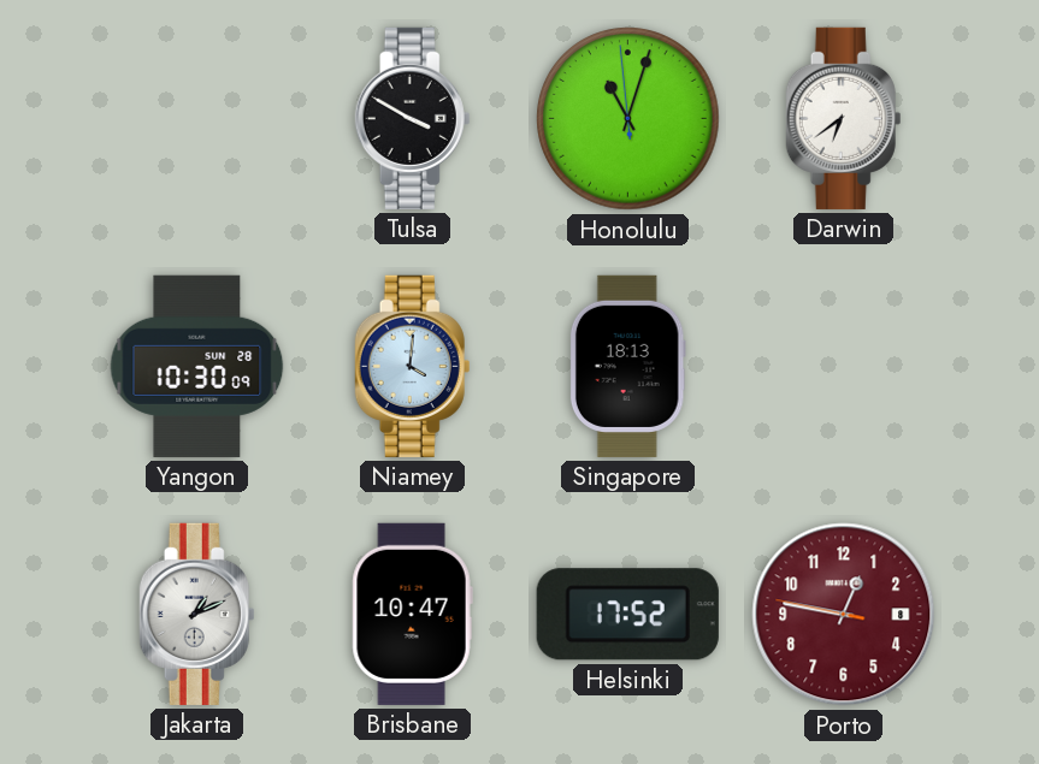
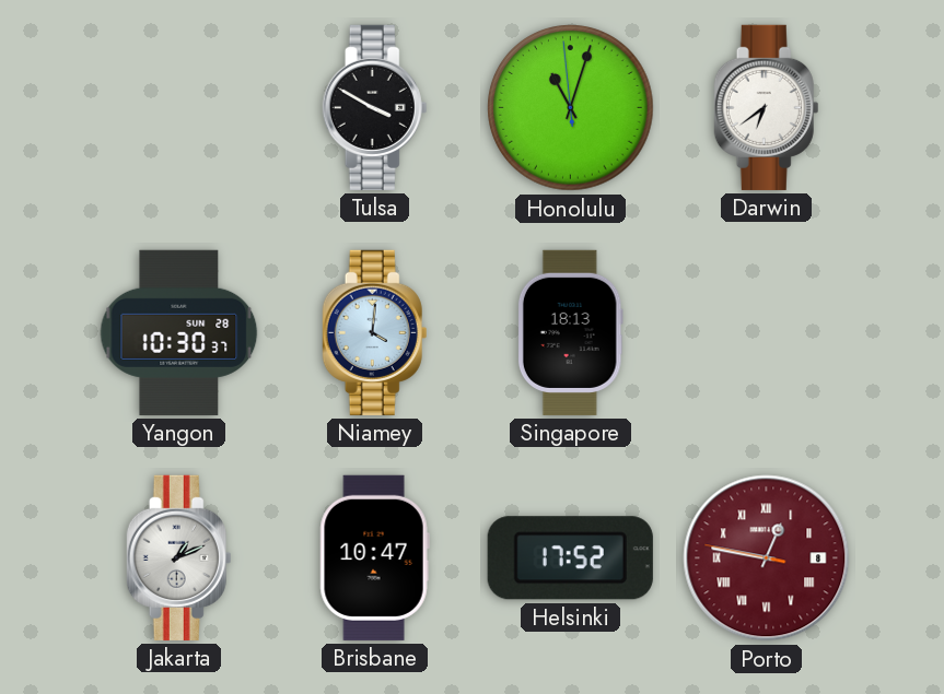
Yangon: 10:30:09 -> 10:30:37 (179, 332)
Porto numerals: Arabic -> Roman (767, 558)
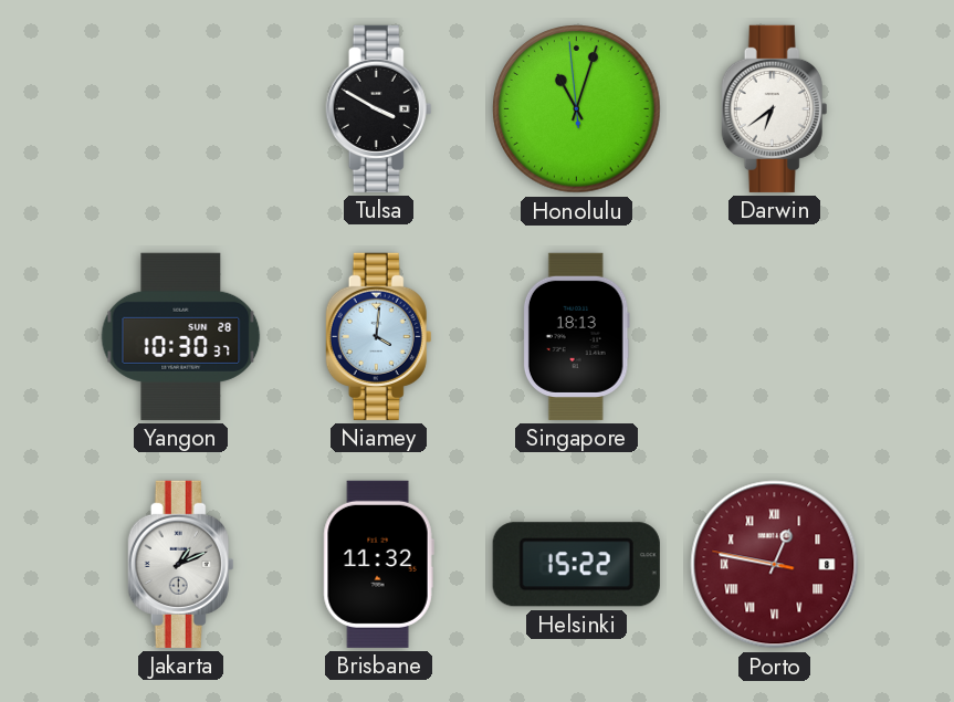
Brisbane: 10:47 -> 11:32 (378, 564)
Helsinki: 17:52 -> 15:22 (576, 565)
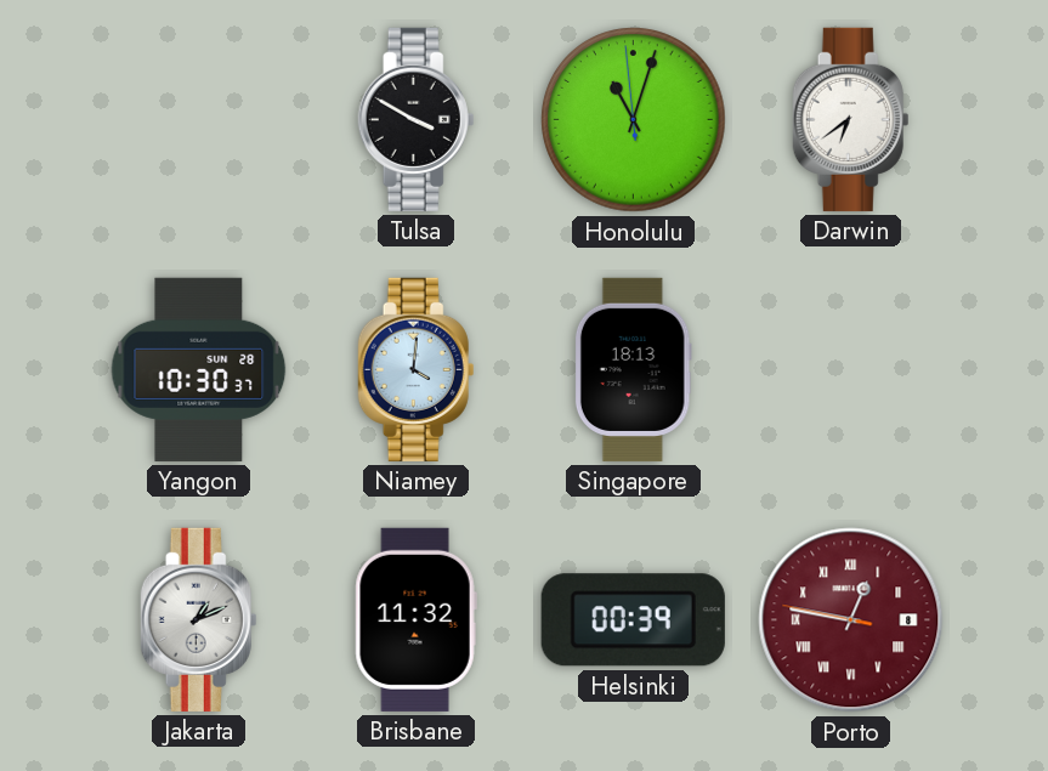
Helsinki: 15:22 -> 00:39 (633, 620)
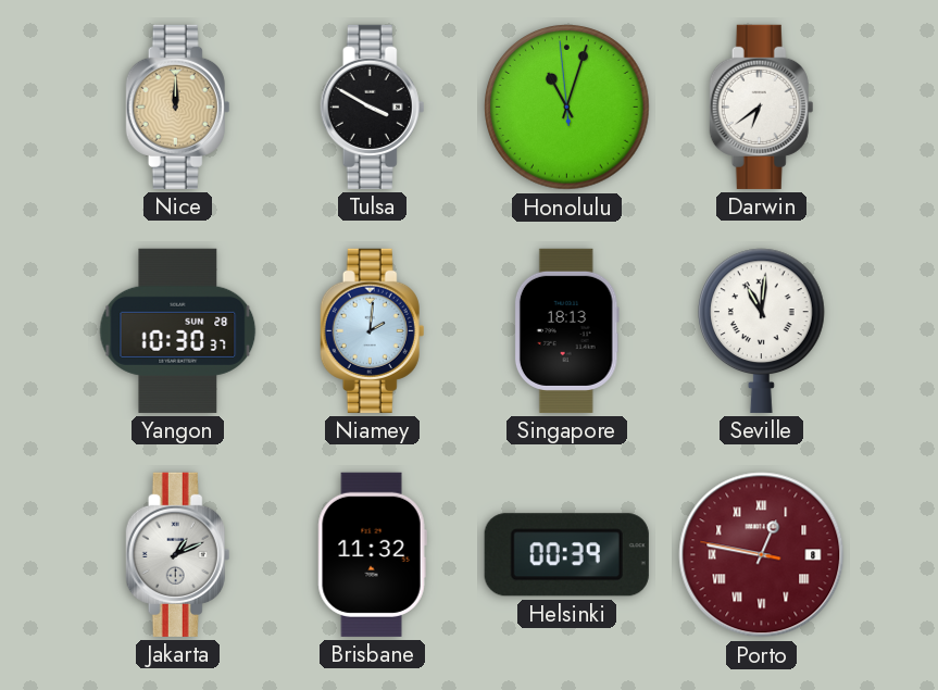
Nice: none -> 12:00 (178, 106)
Niamey: 4:01 -> 2:01 (373, 330)
Seville: none -> 11:01 (762, 330)
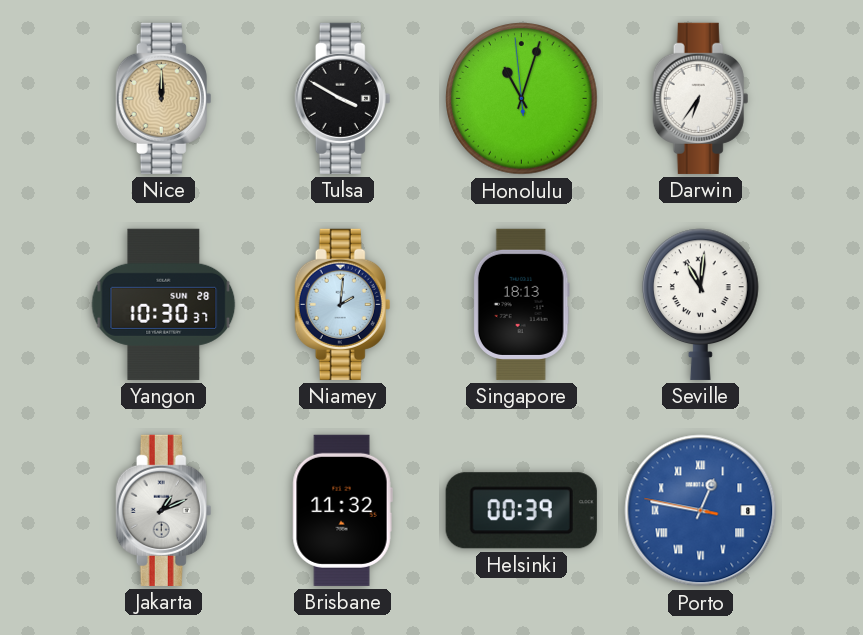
Darwin: 6:39 -> 6:36 (701, 98)
Porto dial: burgundy -> blue (701, 511)
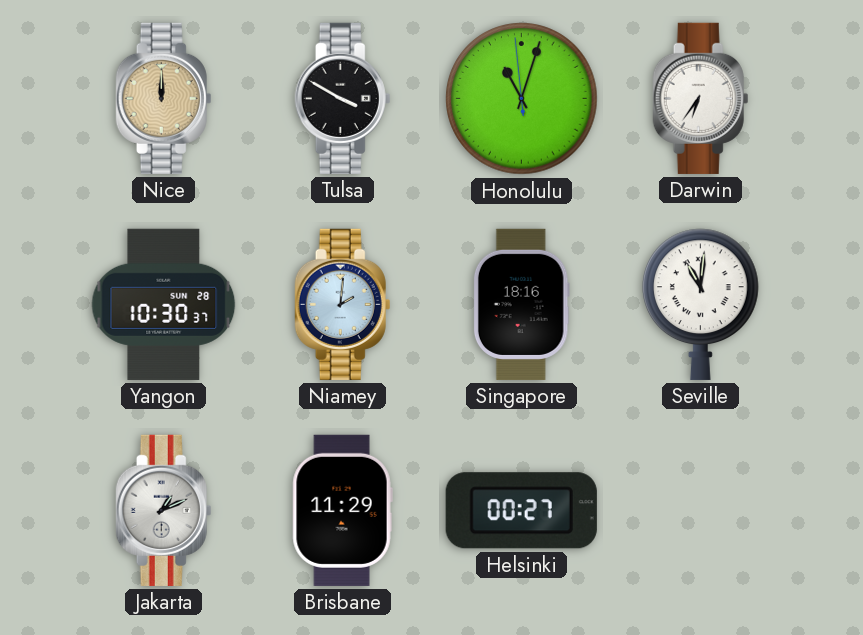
Singapore: 18:13 -> 18:16 (521, 304)
Brisbane: 11:32 -> 11:29 (342, 510)
Helsinki: 00:39 -> 00:27 (521, 511)
Porto: 12:46 -> none (701, 511)
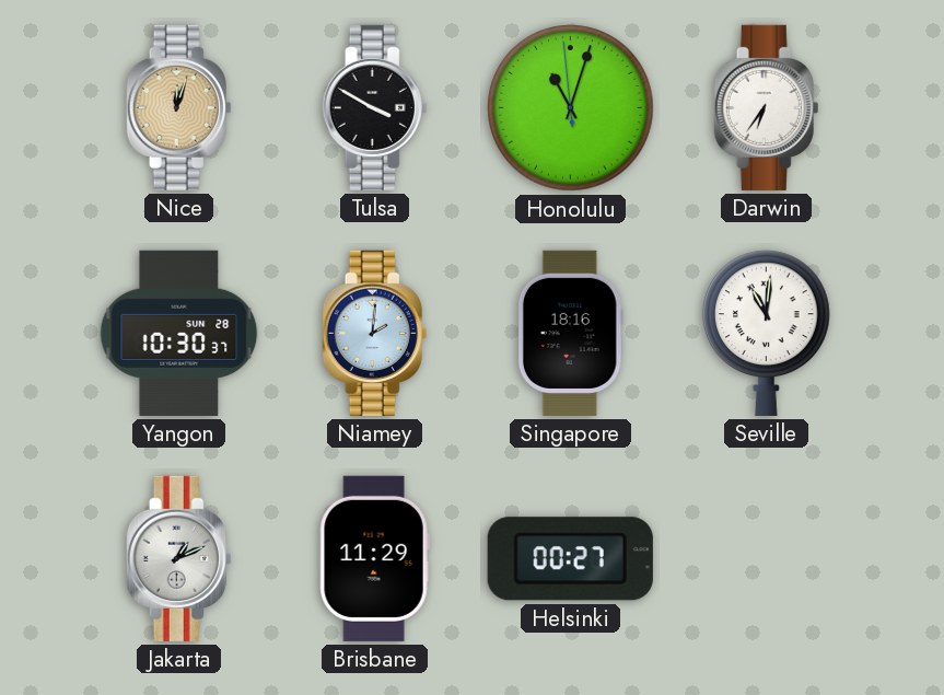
Nice: 12:00 -> 12:03 (179, 107)
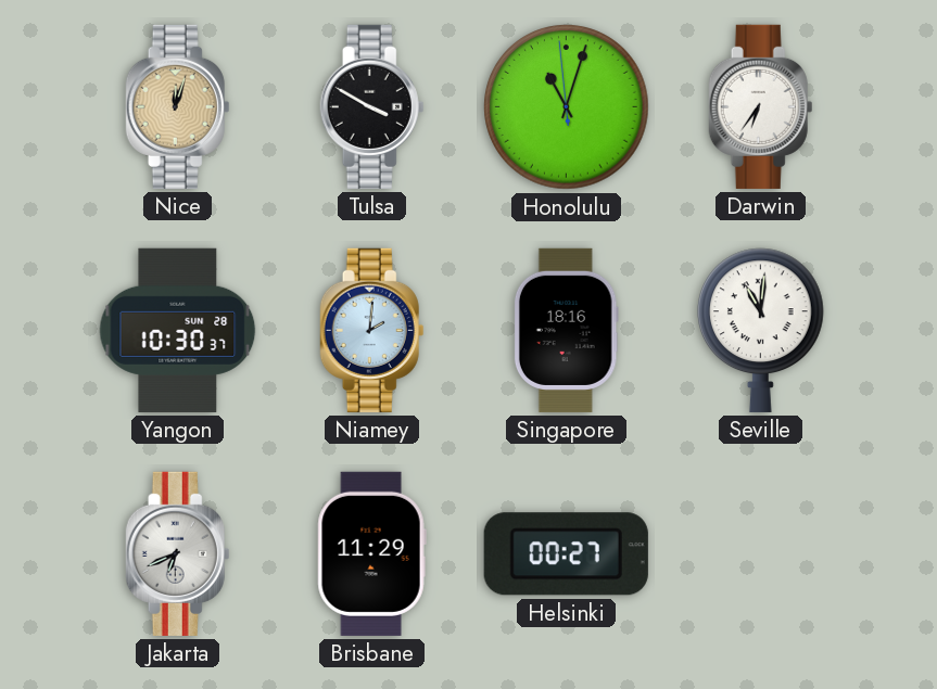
Jakarta: 1:11 -> 6:41 (178, 553)
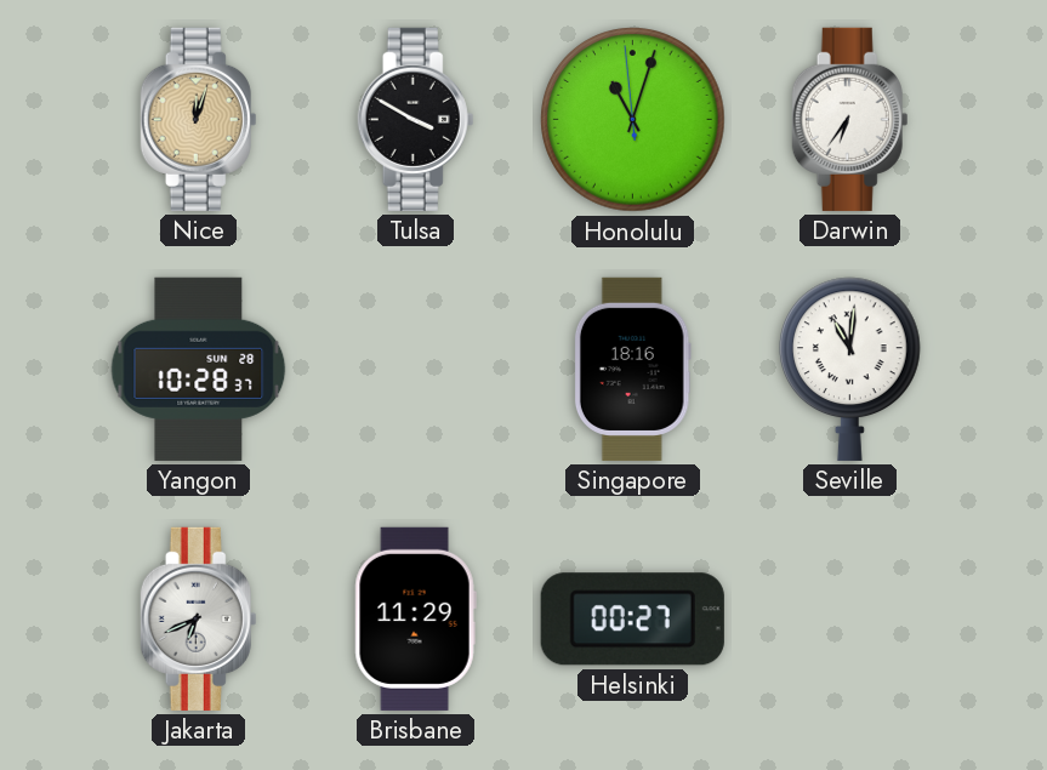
Yangon: 10:30 -> 10:28 (199, 369)
Niamey: 2:01 -> none (372, 330)
